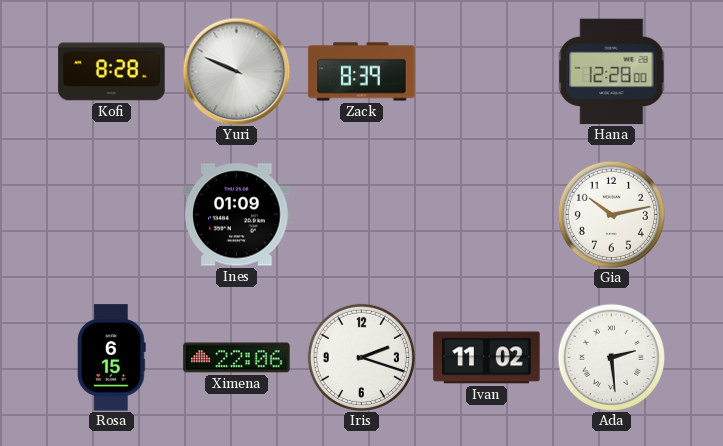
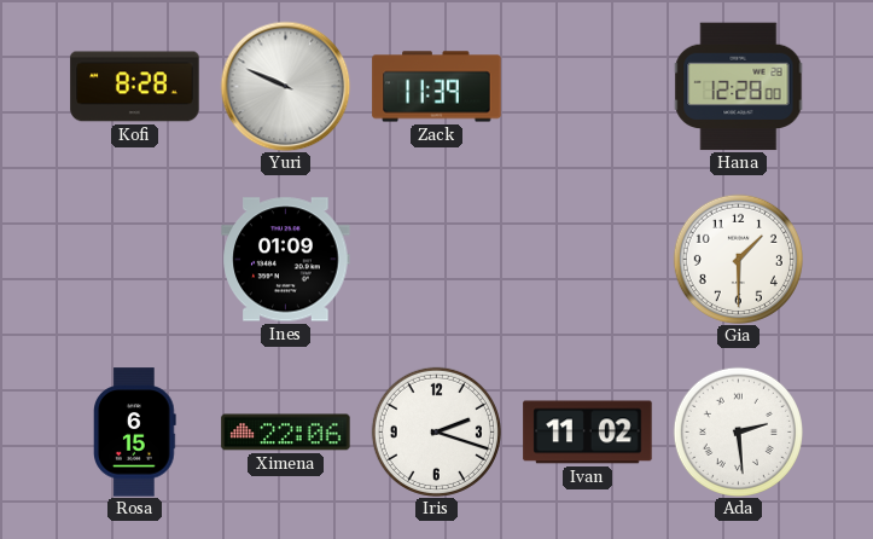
Zack: 8:39 -> 11:39 (437, 87)
Gia: 10:13 -> 1:30 (738, 259)
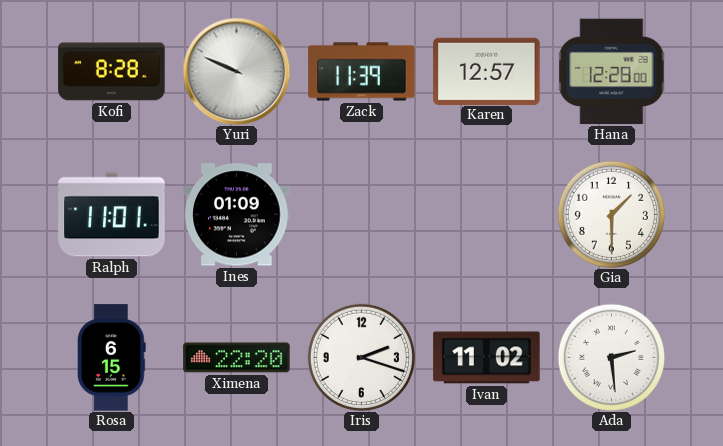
Karen: none -> 12:57 (487, 71)
Ralph: none -> 11:01 (112, 215)
Ximena: 22:06 -> 22:20 (237, 358)
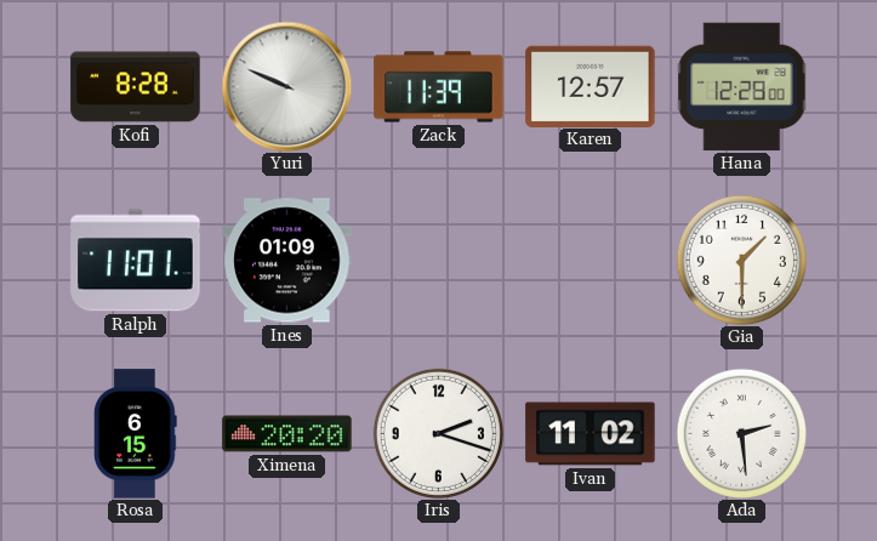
Ximena: 22:20 -> 20:20 (287, 434)
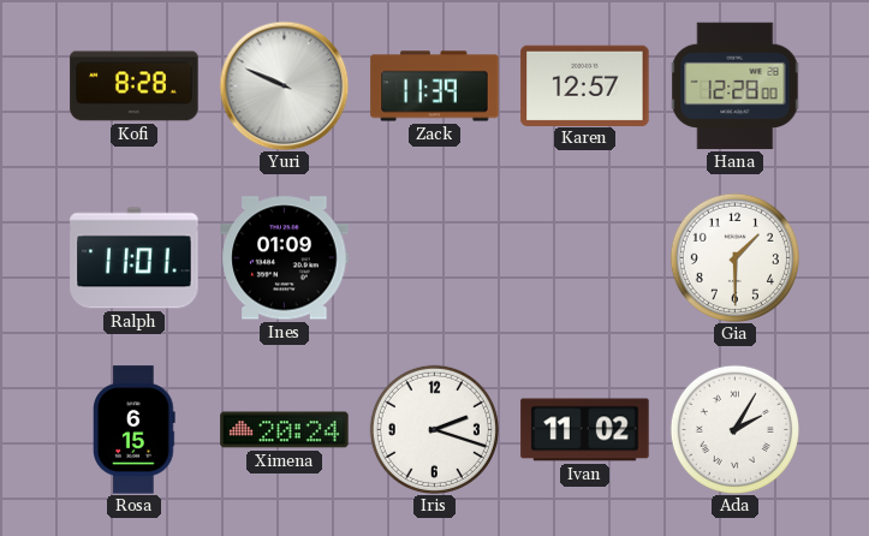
Ximena: 20:20 -> 20:24 (285, 430)
Ada: 2:29 -> 2:05 (734, 429)
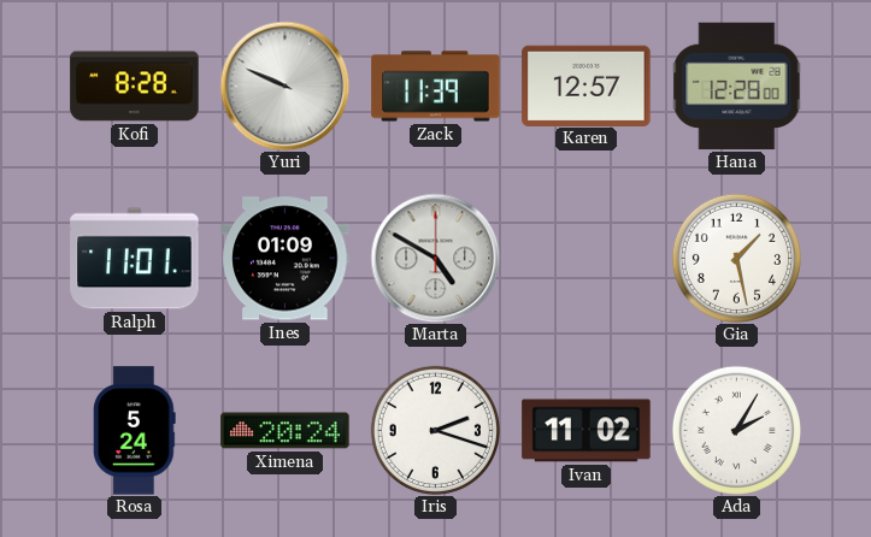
Marta: none -> 4:50 (435, 258)
Gia: 1:30 -> 1:28 (736, 258)
Rosa: 6:15 -> 5:24 (135, 431)
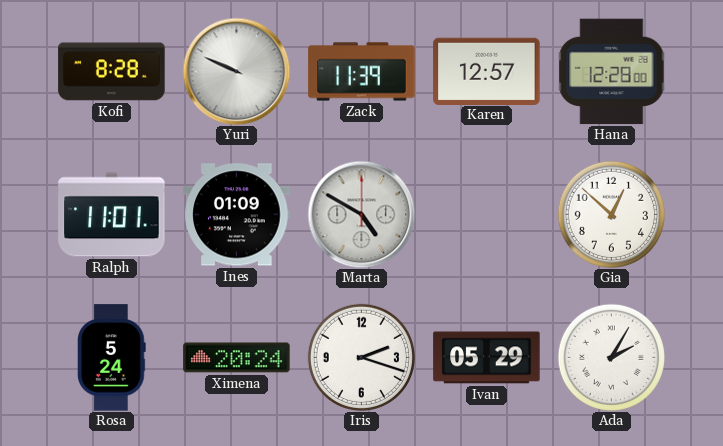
Gia: 1:28 -> 12:52 (611, 214)
Ivan: 11:02 -> 05:29 (487, 358)
